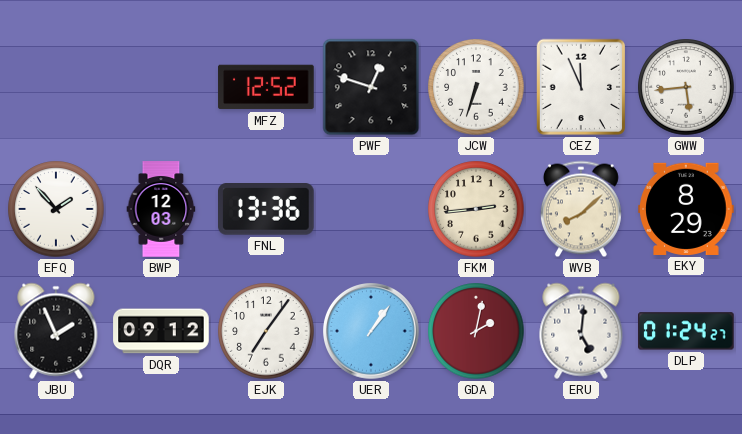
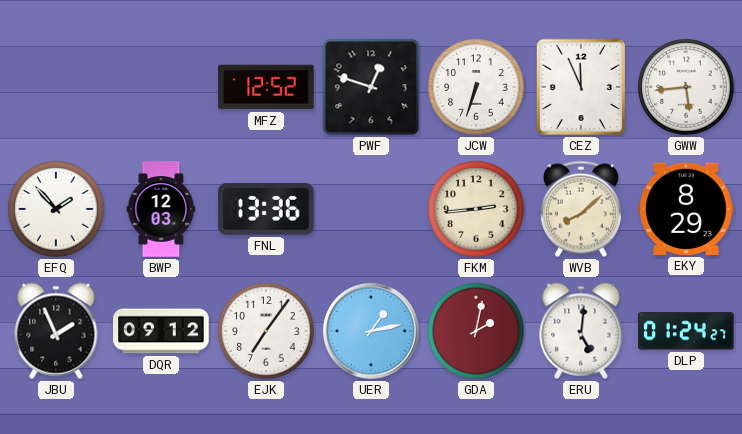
UER: 1:06 -> 1:13 (372, 332)
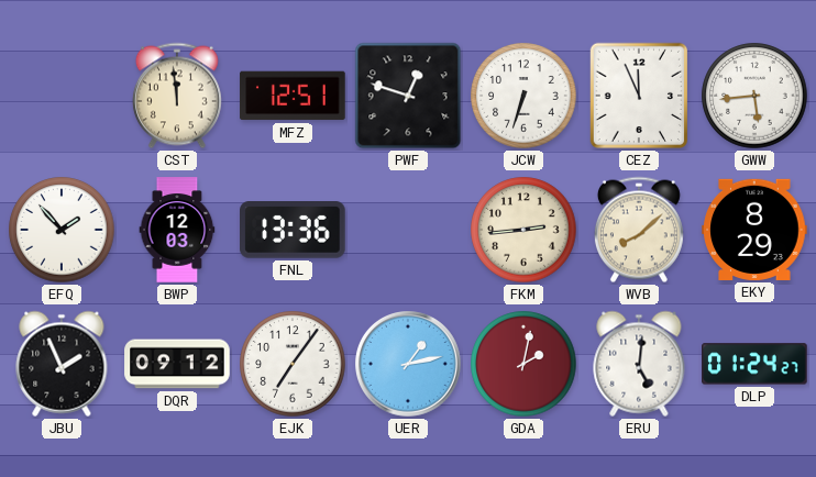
CST: none -> 11:59 (177, 96)
MFZ: 12:52 -> 12:51 (293, 96)
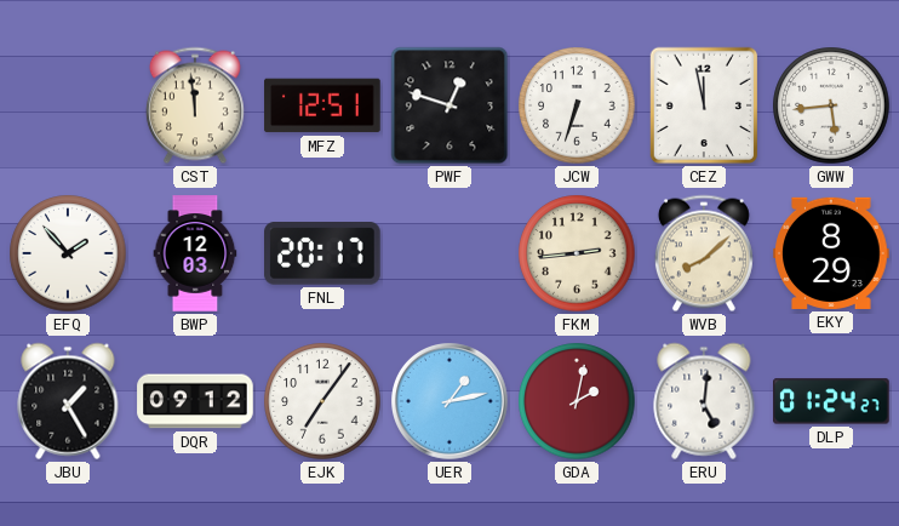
CEZ: 11:56 -> 11:58 (703, 105)
FNL: 13:36 -> 20:17 (323, 255)
JBU: 1:56 -> 1:25 (68, 401)
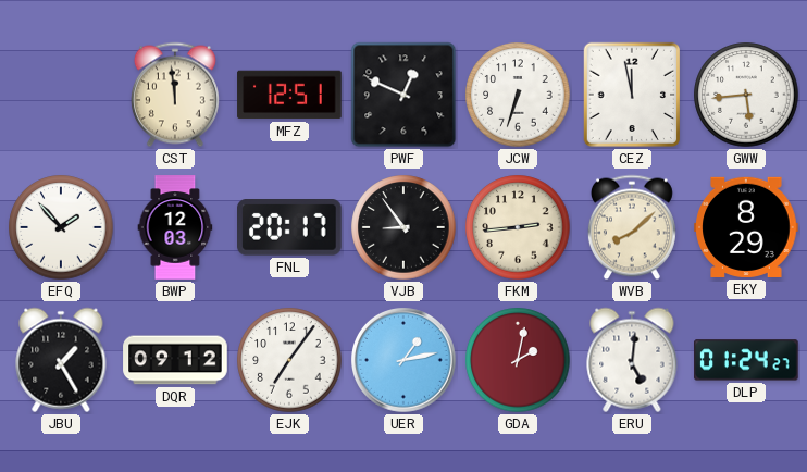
PWF: 12:48 -> 12:49 (403, 95)
VJB: none -> 8:54 (403, 227)
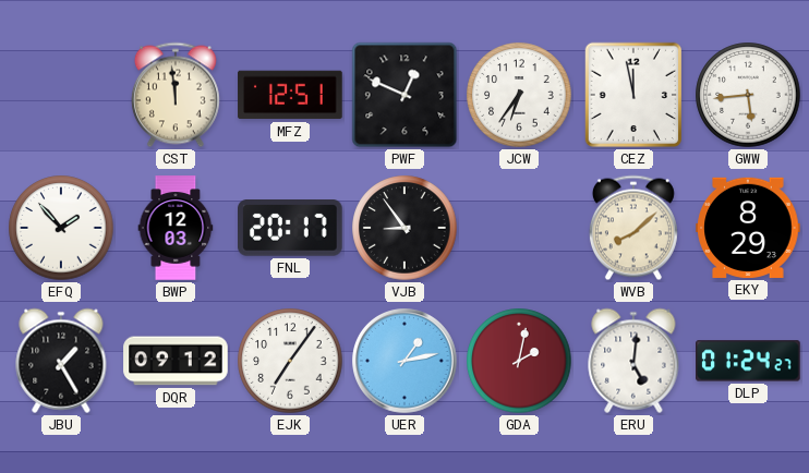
JCW: 6:33 -> 6:36 (519, 95)
FKM: 2:44 -> none (518, 227)
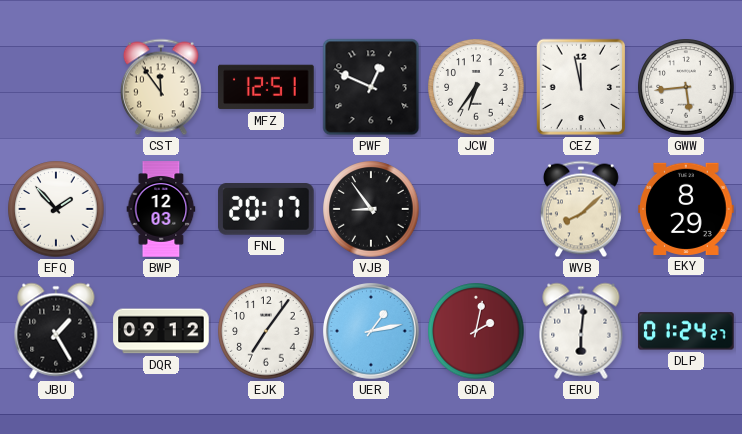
CST: 11:59 -> 11:54 (161, 87)
ERU: 5:01 -> 6:01 (581, 331)
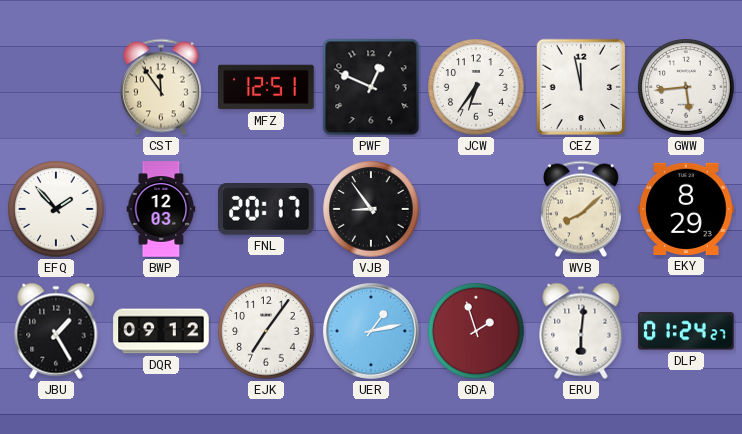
GDA: 2:02 -> 1:57 (476, 331)
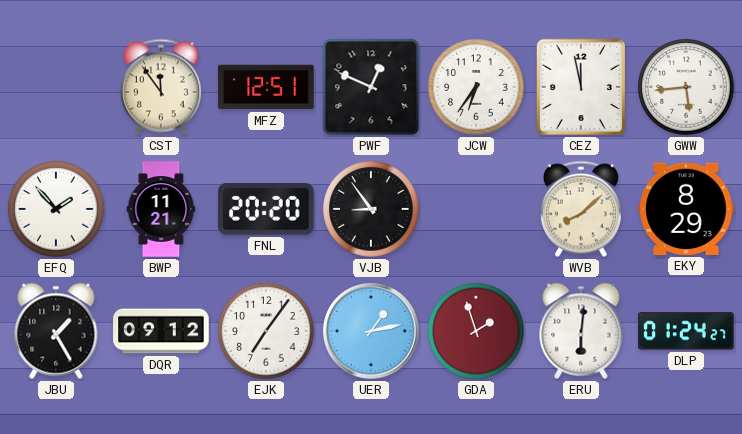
BWP: 12:03 -> 11:21 (161, 209)
FNL: 20:17 -> 20:20 (267, 210)
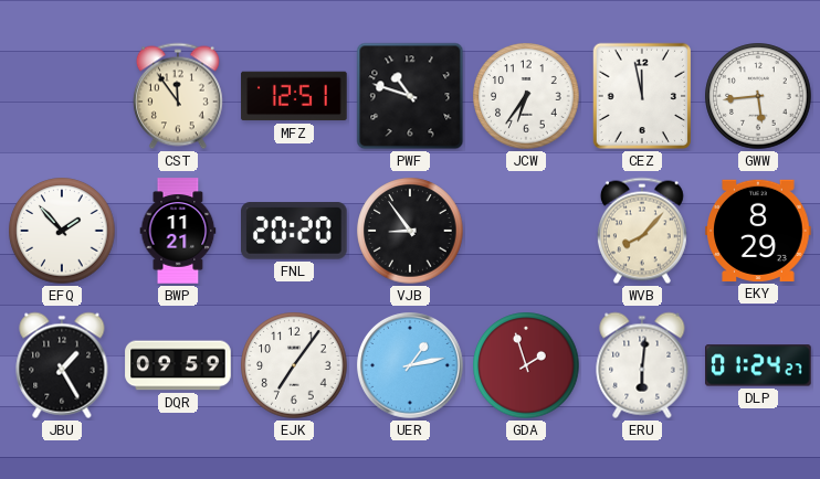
PWF: 12:49 -> 10:48 (410, 96)
WVB: 8:08 -> 8:07 (642, 231)
DQR: 09:12 -> 09:59 (178, 365)
